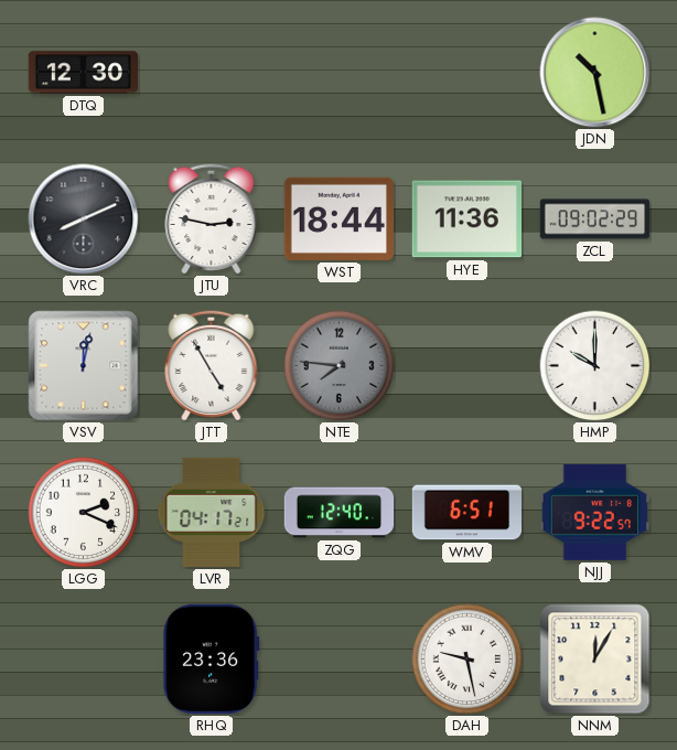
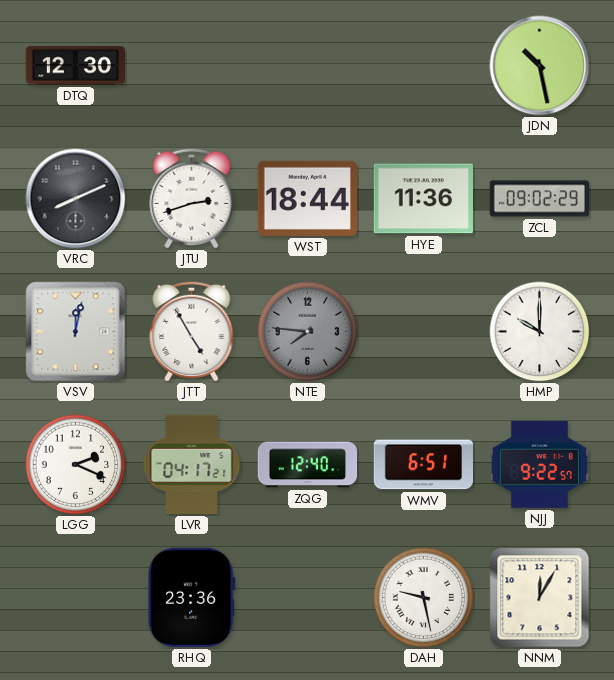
JTU: 2:47 -> 2:42 (192, 198)
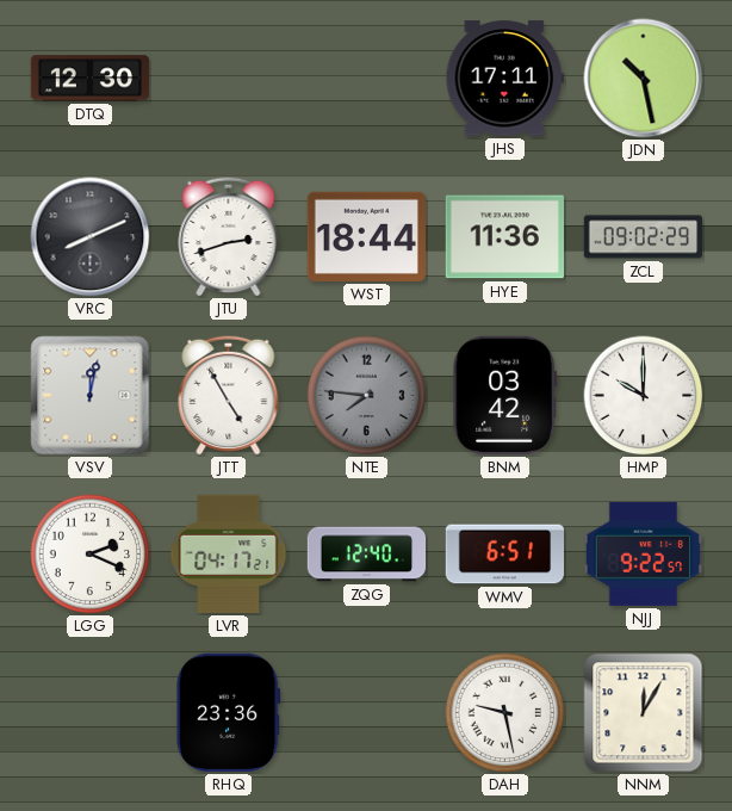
JHS: none -> 17:11 (504, 79)
BNM: none -> 03:42 (505, 395)
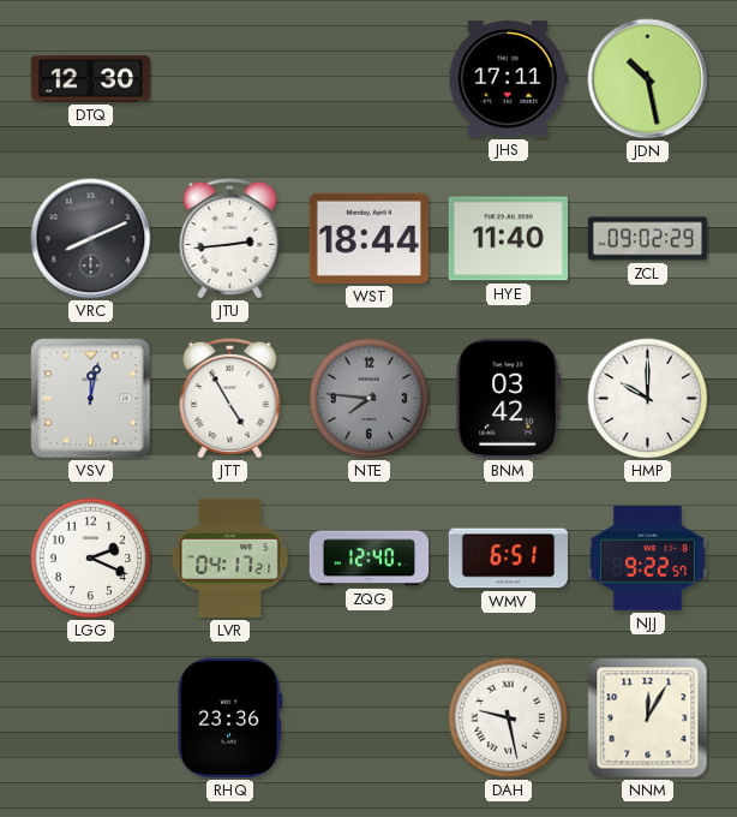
JTU: 2:42 -> 2:44 (230, 238)
HYE: 11:36 -> 11:40 (508, 239)
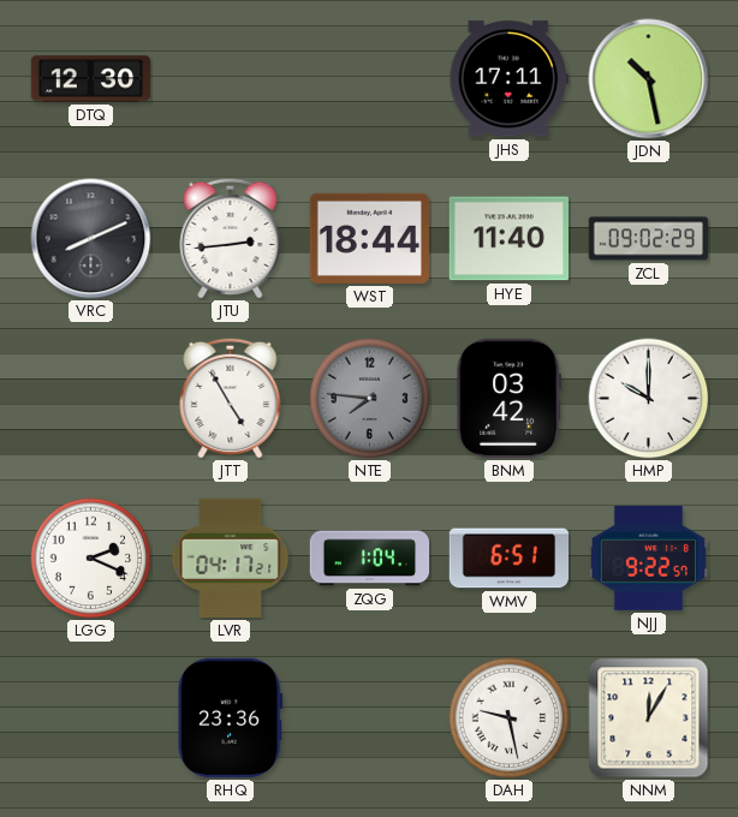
VSV: 12:02 -> none (91, 399)
ZQG: 12:40 -> 1:04 (370, 559)
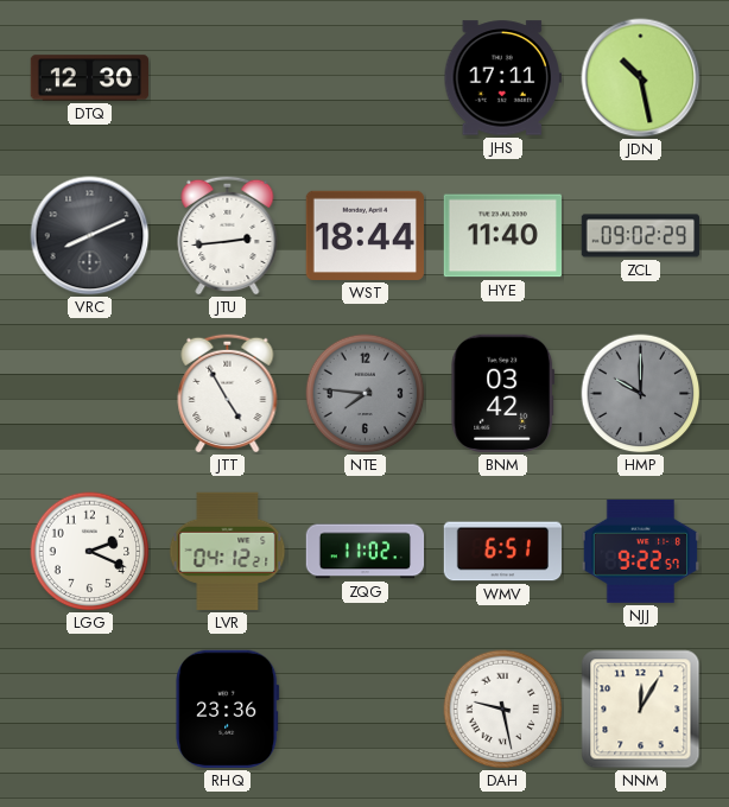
HMP dial: white -> grey (641, 394)
LVR: 04:17 -> 04:12 (228, 552)
ZQG: 1:04 -> 11:02 (366, 552)
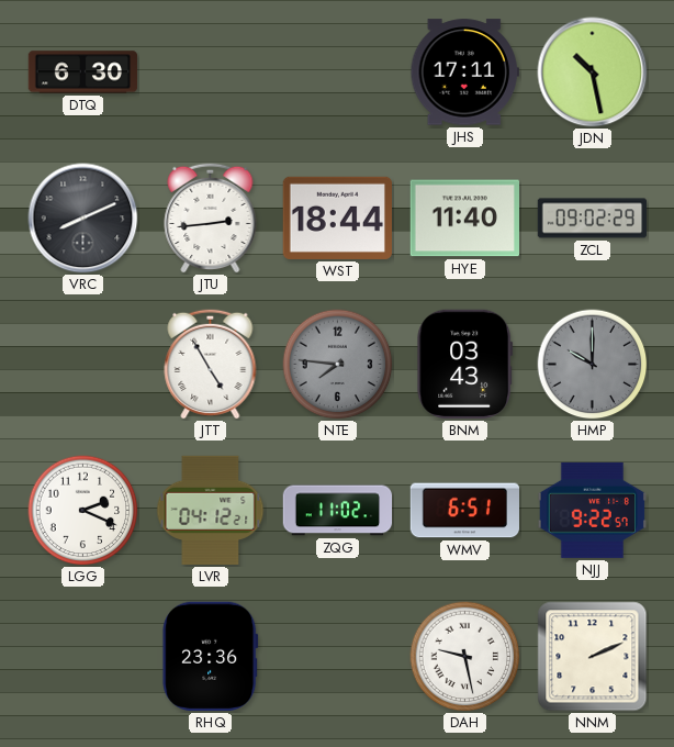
DTQ: 12:30 -> 6:30 (83, 73)
BNM: 03:42 -> 03:43 (465, 364)
NNM: 12:05 -> 2:11 (593, 657)
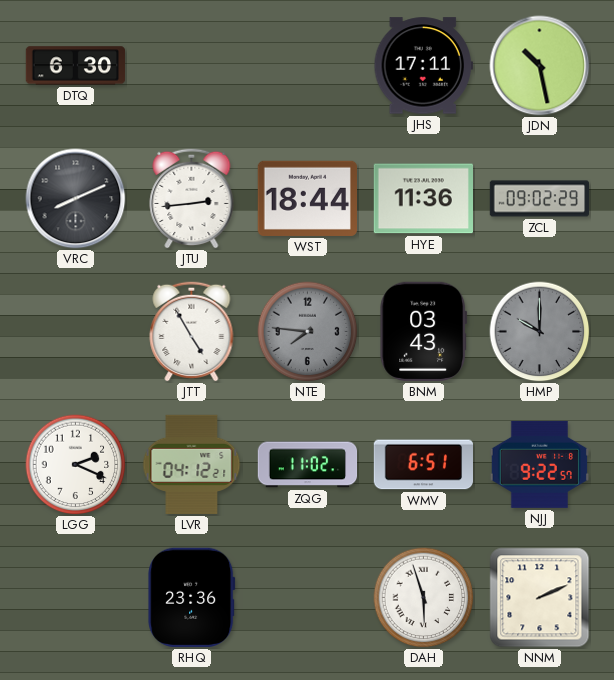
HYE: 11:40 -> 11:36 (423, 199)
DAH: 9:28 -> 5:57 (424, 598)
